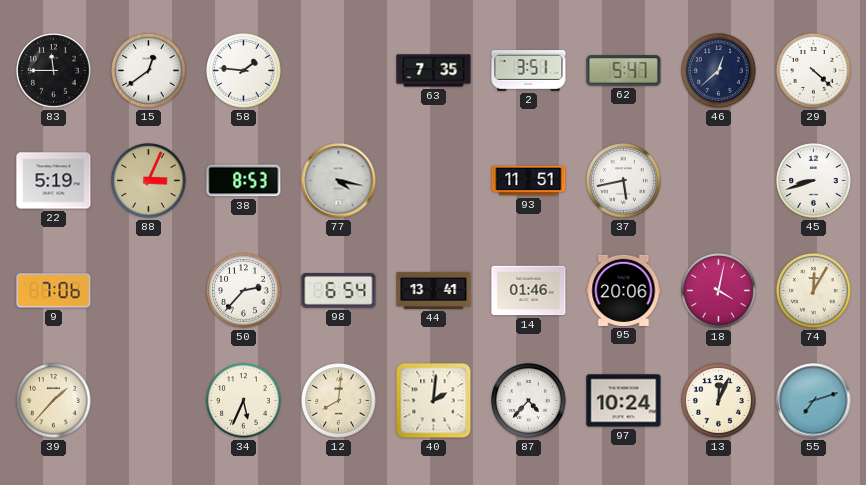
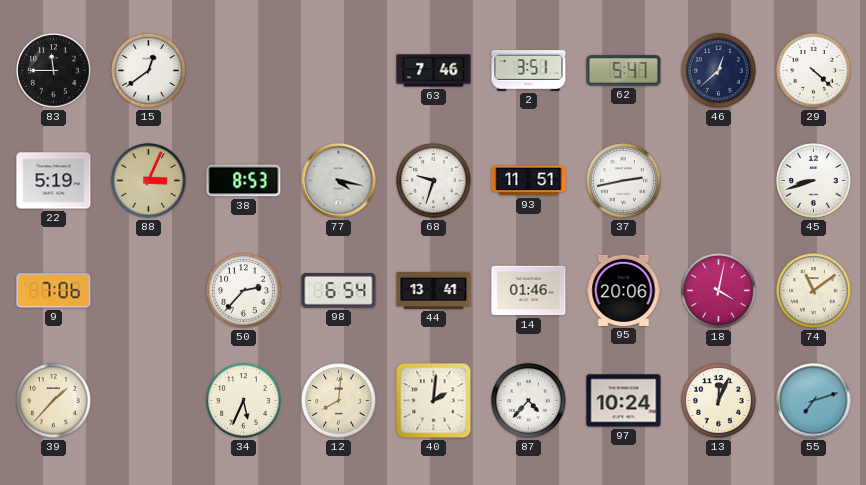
58: 1:46 -> none (244, 71)
63: 7:35 -> 7:46 (434, 71)
68: none -> 9:33 (434, 181)
37: 5:43 -> 2:43 (624, 181)
74: 12:05 -> 11:09 (814, 291)
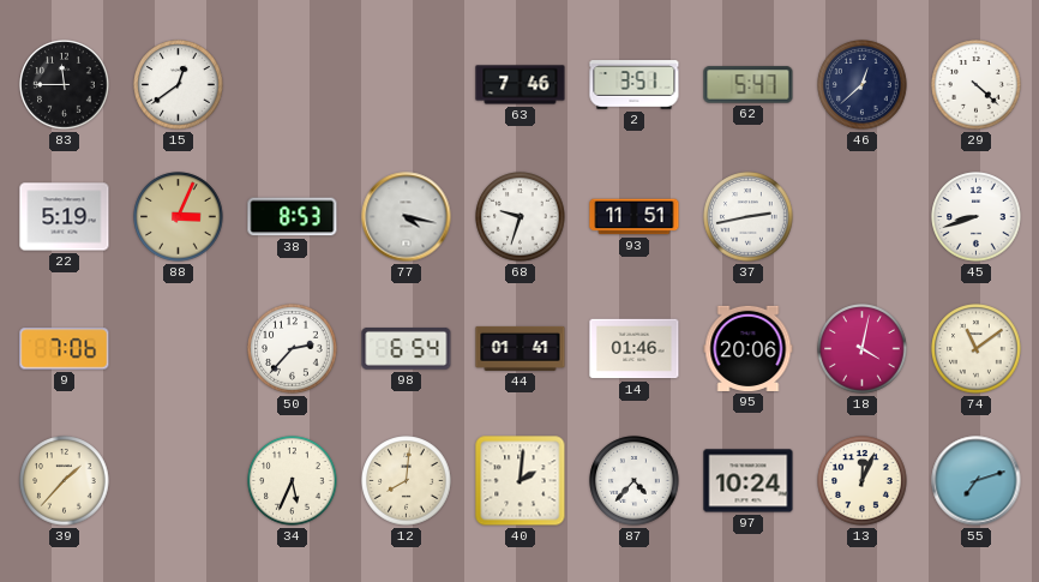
44: 13:41 -> 01:41 (521, 348)
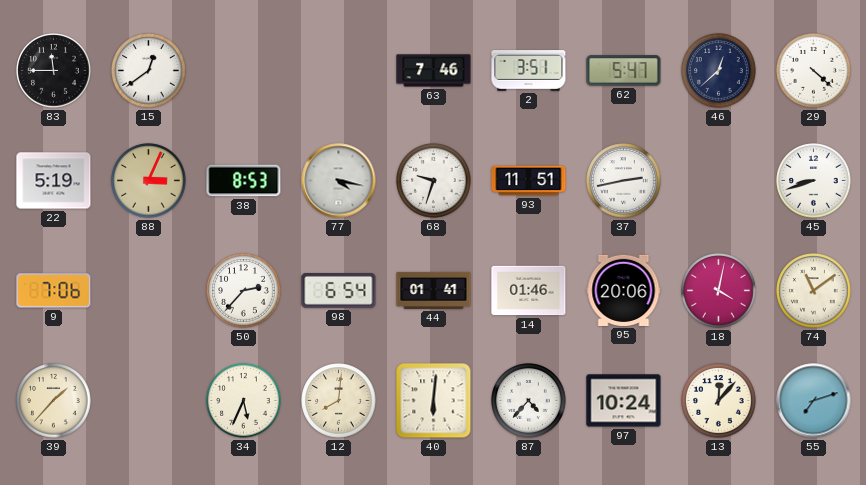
40: 2:01 -> 6:01 (434, 401)
13: 12:04 -> 12:07 (719, 401)
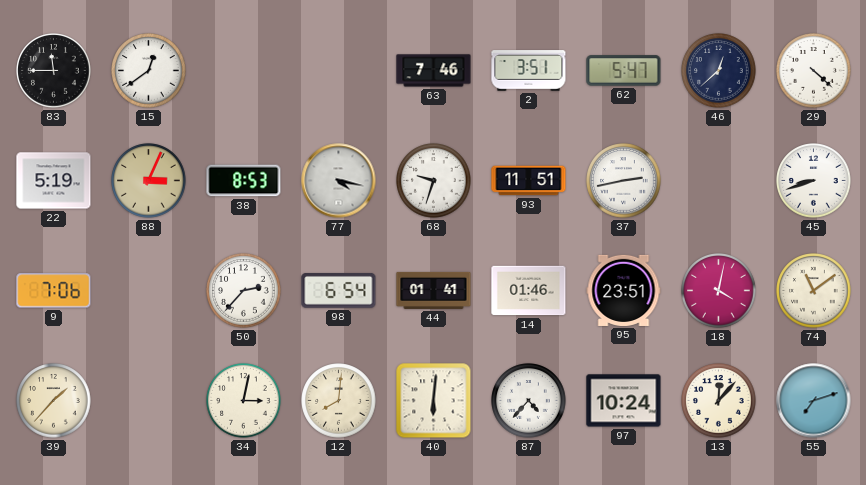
95: 20:06 -> 23:51 (624, 290)
34: 5:34 -> 3:02 (244, 401)
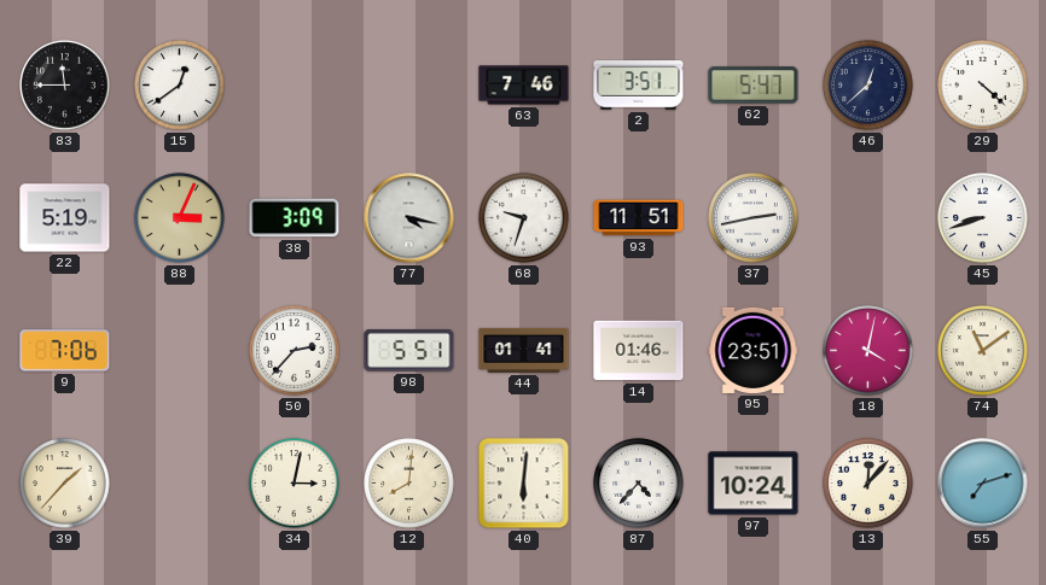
38: 8:53 -> 3:09 (295, 218)
98: 6:54 -> 5:51 (409, 351)
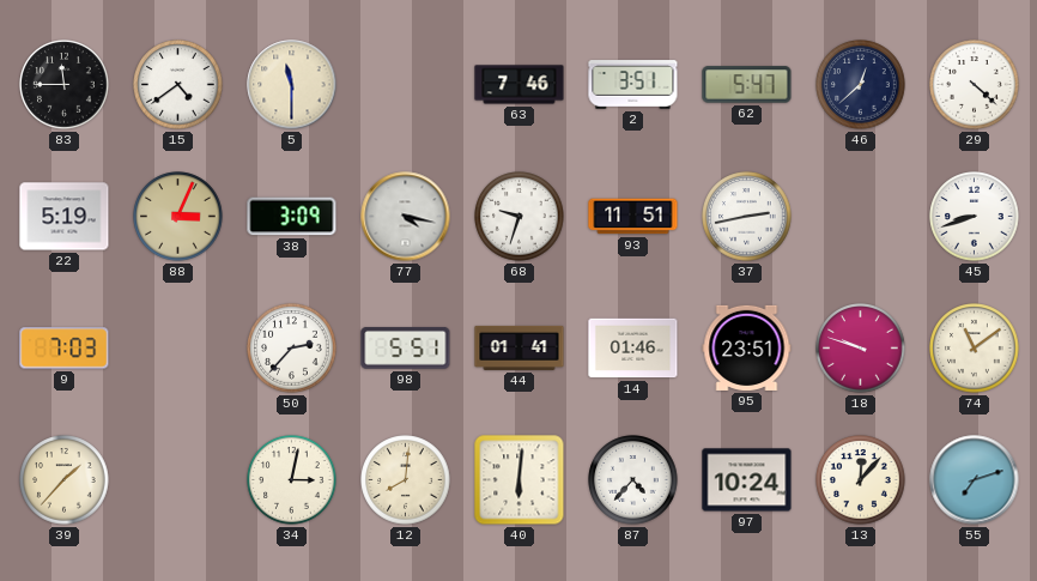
15: 12:39 -> 4:39 (178, 85)
5: none -> 11:30 (292, 85)
9: 7:06 -> 7:03 (65, 349)
18: 4:02 -> 9:48 (861, 349)
